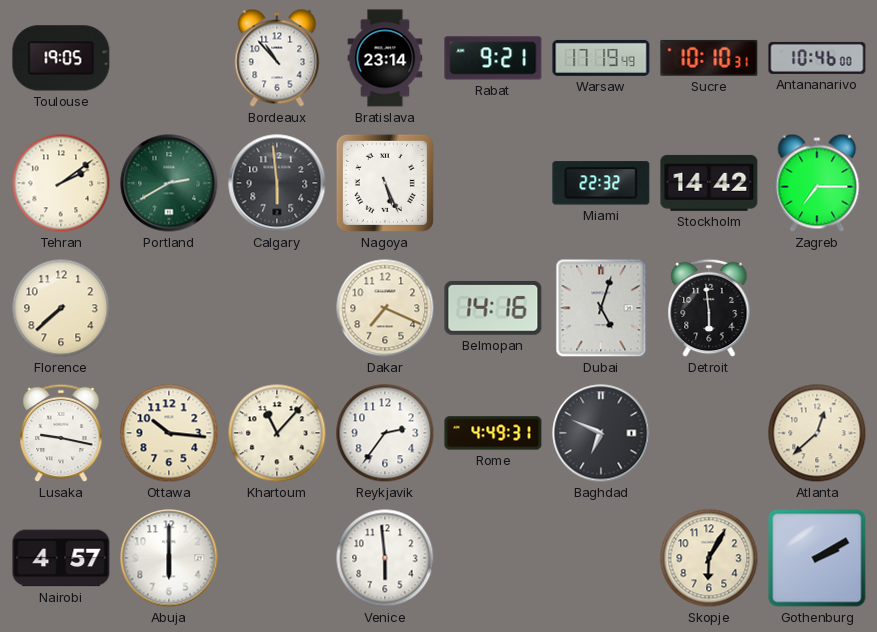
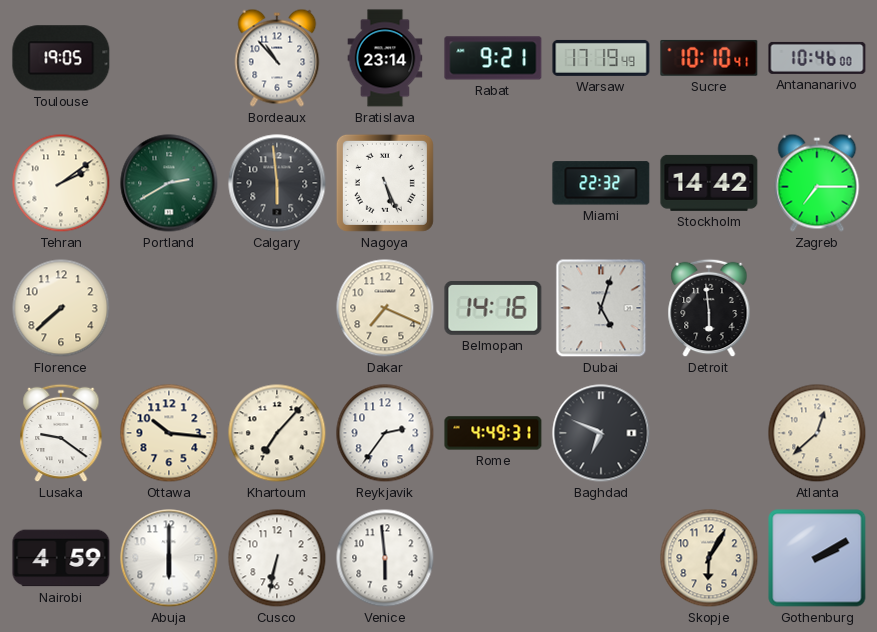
Sucre: 10:10:31 -> 10:10:41 (709, 58)
Lusaka: 9:17 -> 9:21 (61, 433)
Khartoum: 11:07 -> 7:07 (277, 433)
Nairobi: 4:57 -> 4:59 (61, 558)
Cusco: none -> 6:32 (277, 558)
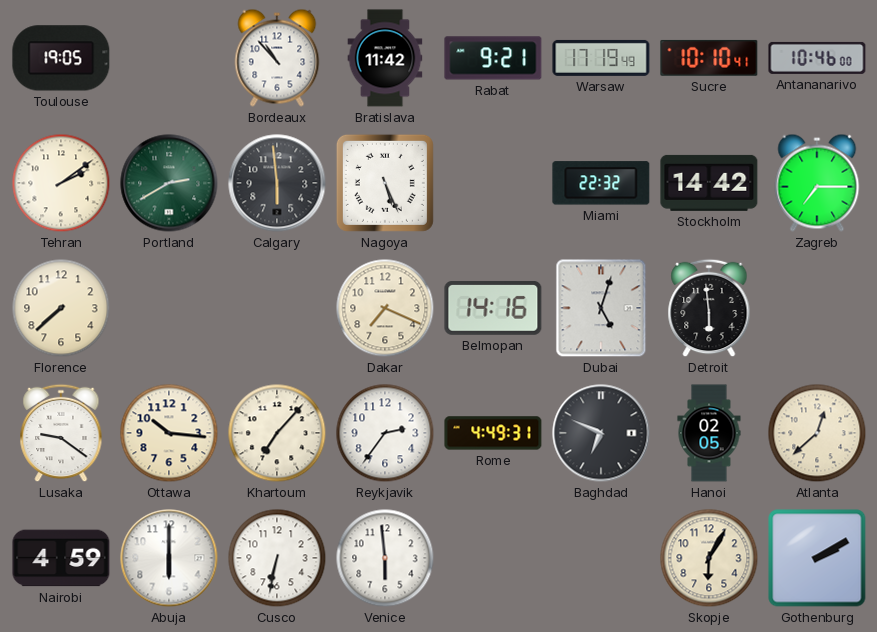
Bratislava: 23:14 -> 11:42 (385, 58)
Hanoi: none -> 02:05 (709, 433)
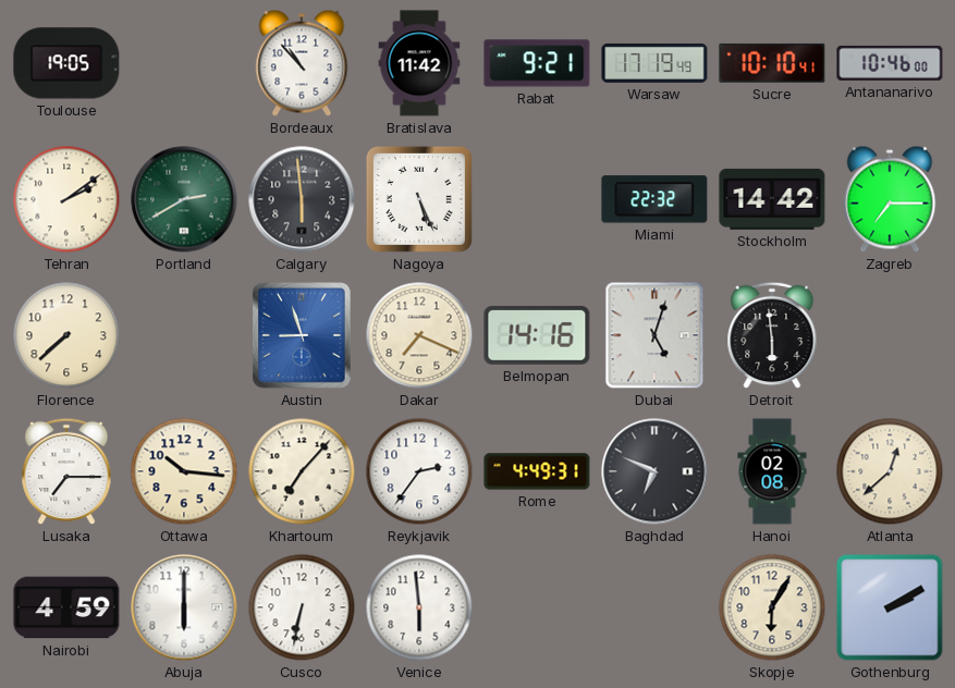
Austin: none -> 8:57 (303, 335)
Lusaka: 9:21 -> 7:15 (66, 471)
Hanoi: 02:05 -> 02:08 (772, 471)
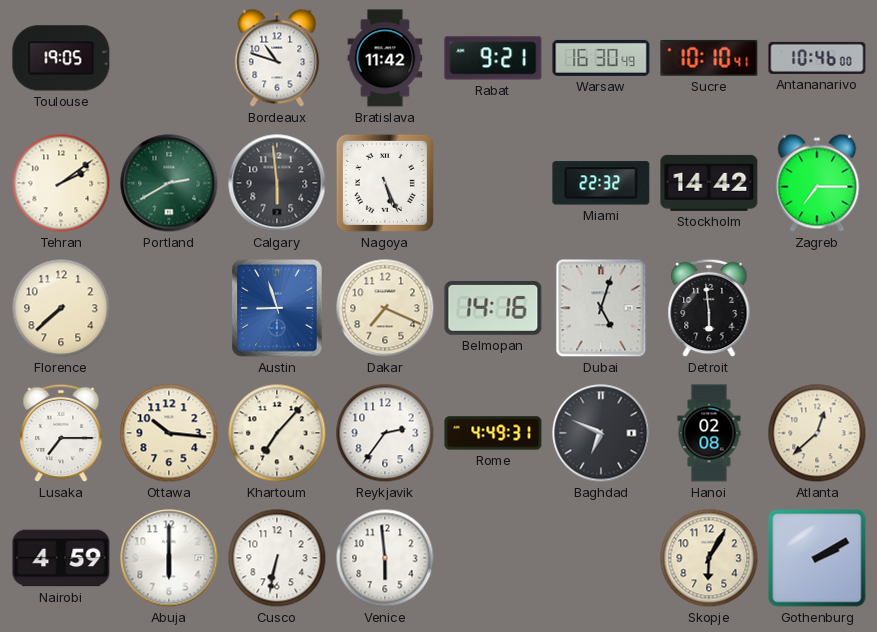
Bordeaux: 10:53 -> 10:48 (277, 58)
Warsaw: 17:19 -> 16:30 (601, 58)
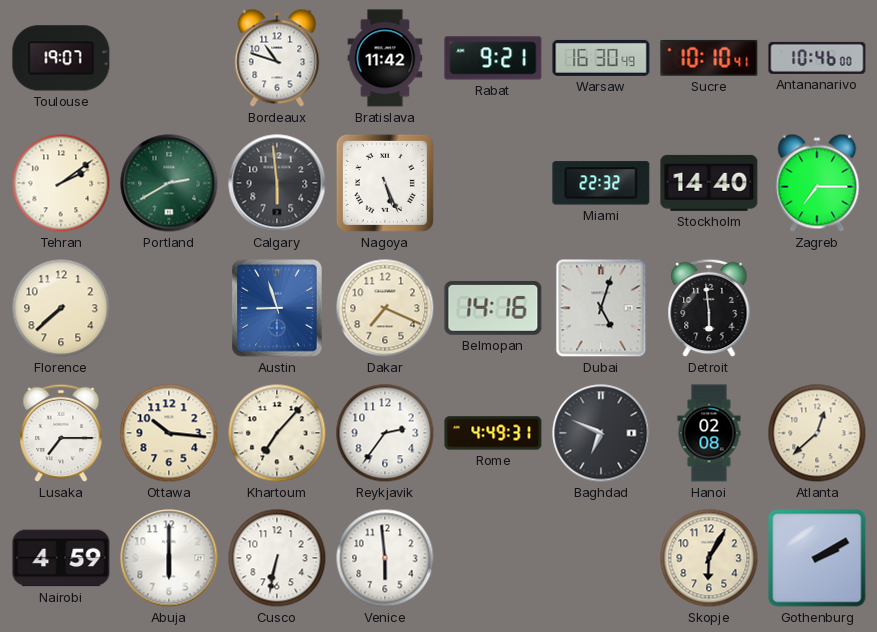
Toulouse: 19:05 -> 19:07 (61, 58)
Stockholm: 14:42 -> 14:40 (709, 183)
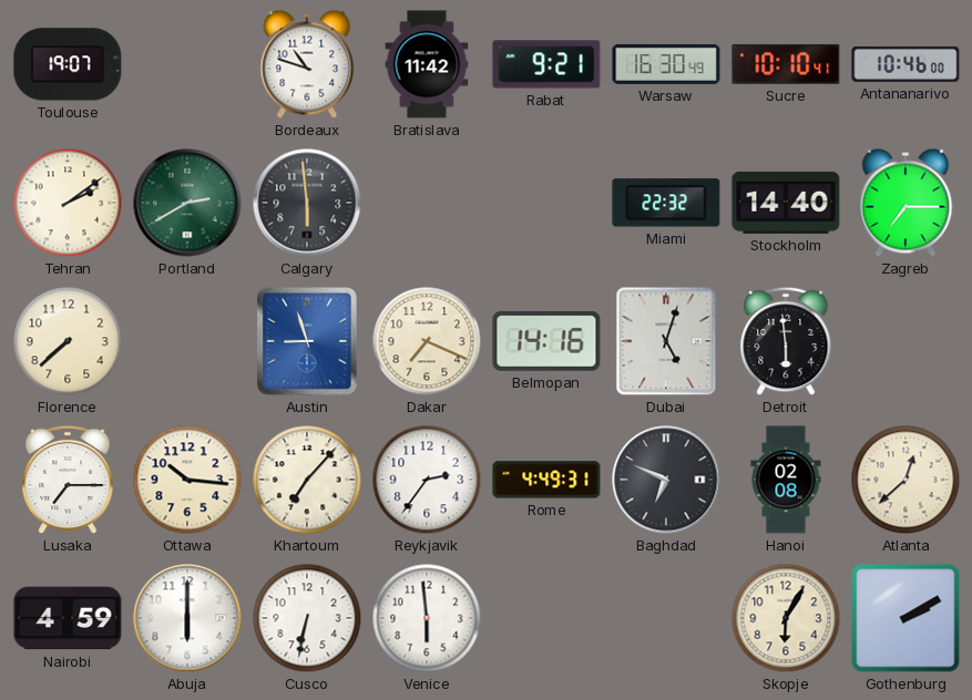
Nagoya: 5:26 -> none (385, 183)
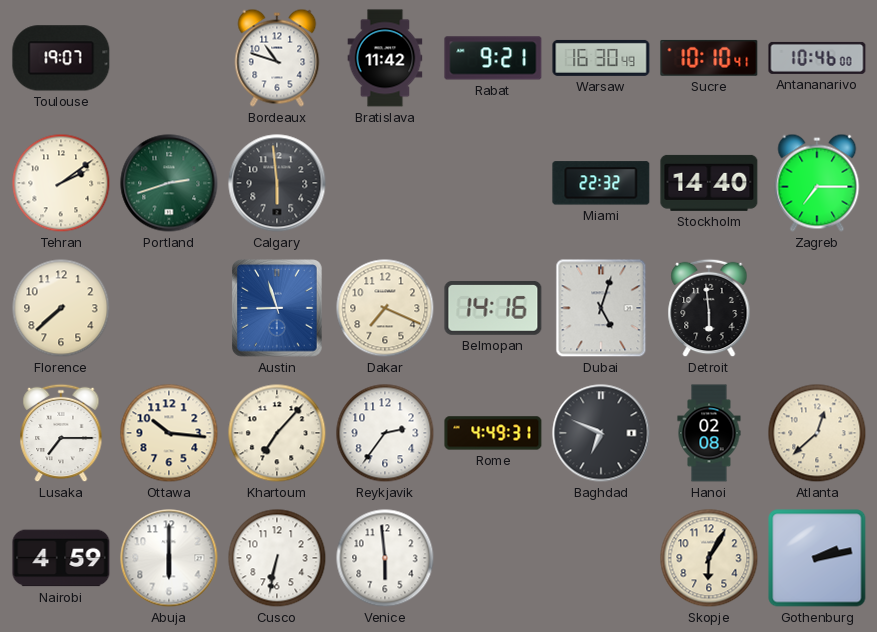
Portland: 2:40 -> 2:42 (169, 183)
Gothenburg: 2:10 -> 2:13 (817, 558)
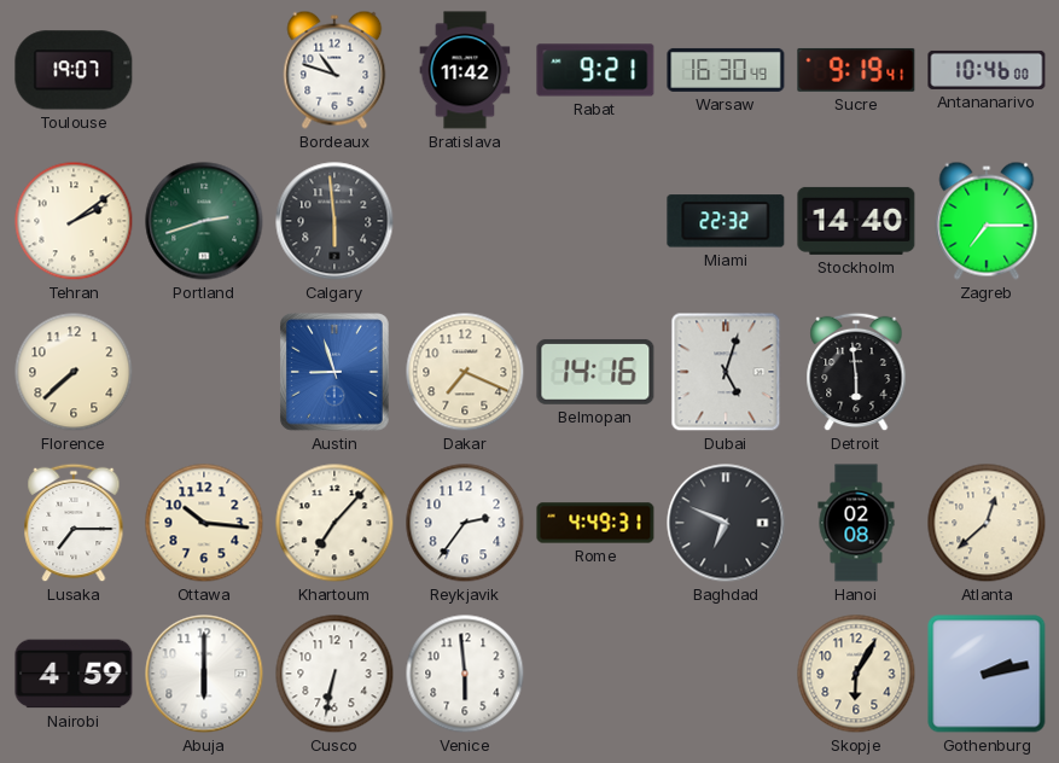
Sucre: 10:10 -> 9:19 (856, 70)
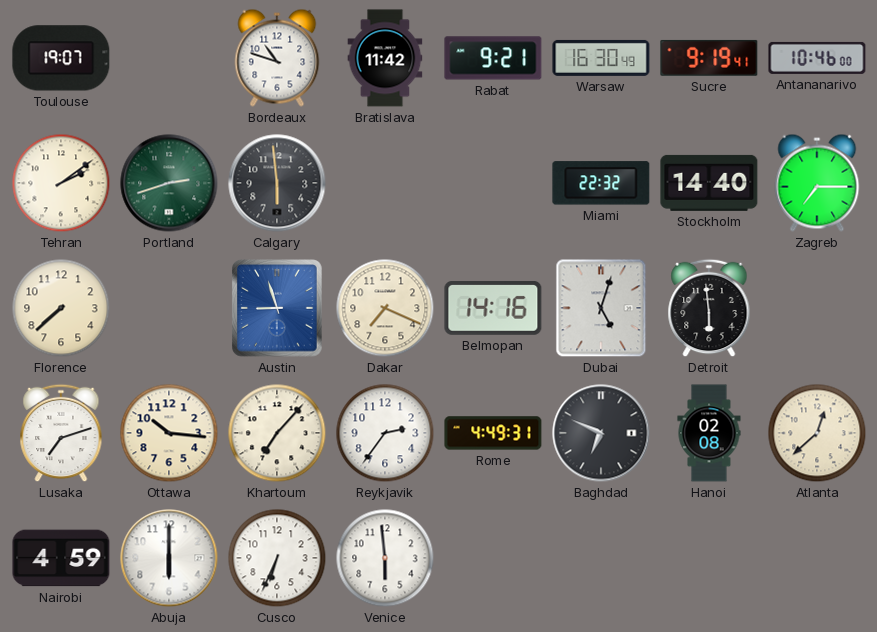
Lusaka: 7:15 -> 7:12 (61, 433)
Cusco: 6:32 -> 6:34 (277, 558)
Skopje: 6:05 -> none (856, 674)
Gothenburg: 2:13 -> none (987, 674)
